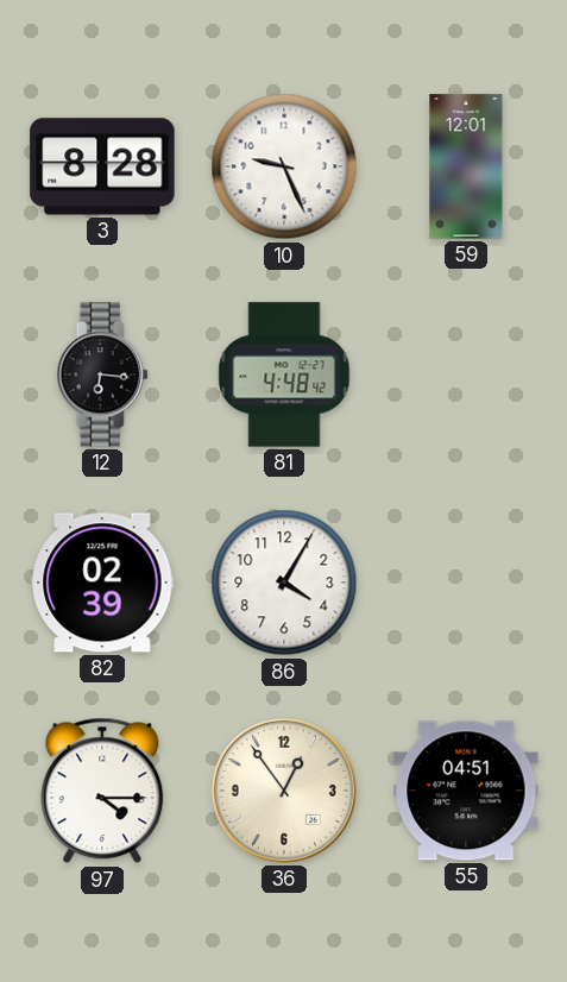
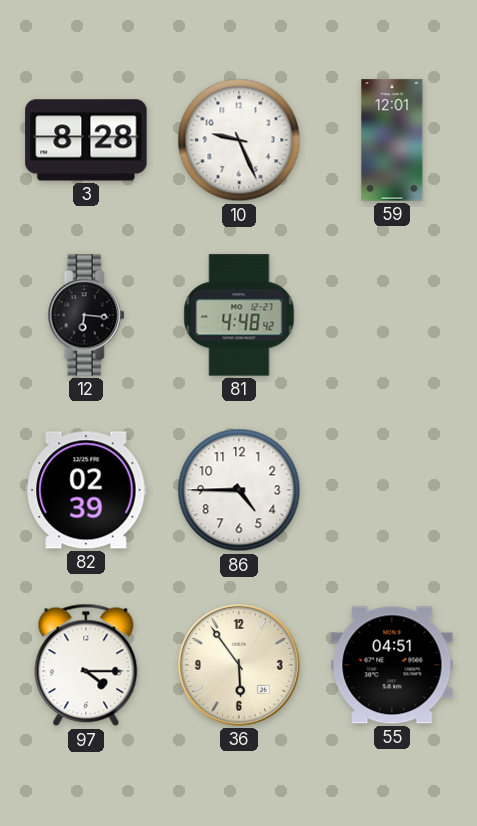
86: 4:05 -> 4:45 (239, 490)
36: 12:54 -> 5:54 (239, 665)
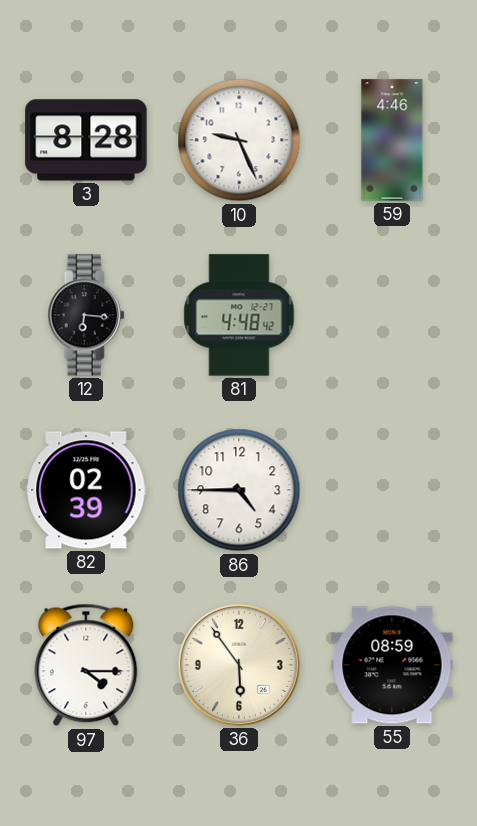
59: 12:01 -> 4:46 (392, 140)
55: 04:51 -> 08:59 (392, 665)
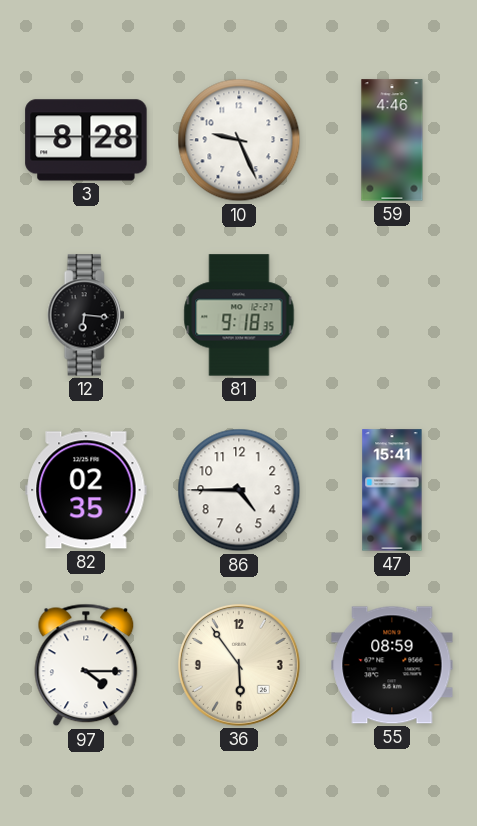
81: 4:48 -> 9:18 (239, 315)
82: 02:39 -> 02:35 (86, 490)
47: none -> 15:41 (392, 490)
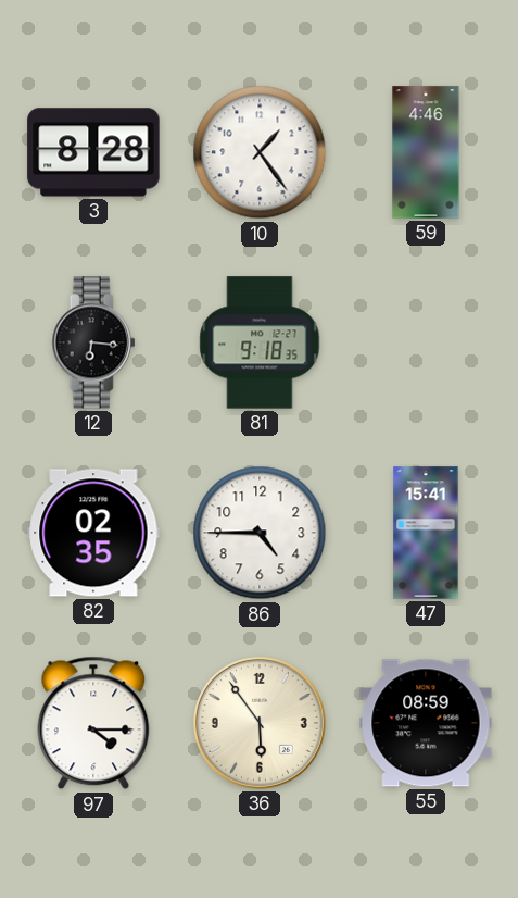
10: 9:26 -> 1:24 (260, 152)
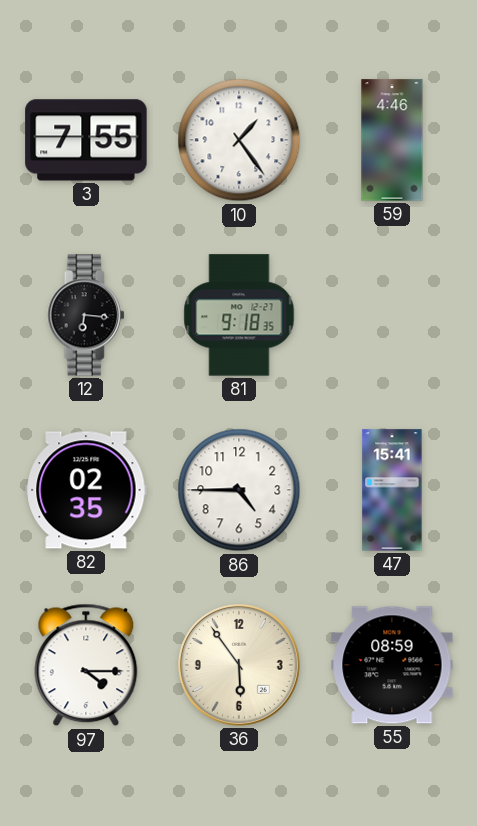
3: 8:28 -> 7:55 (86, 140)
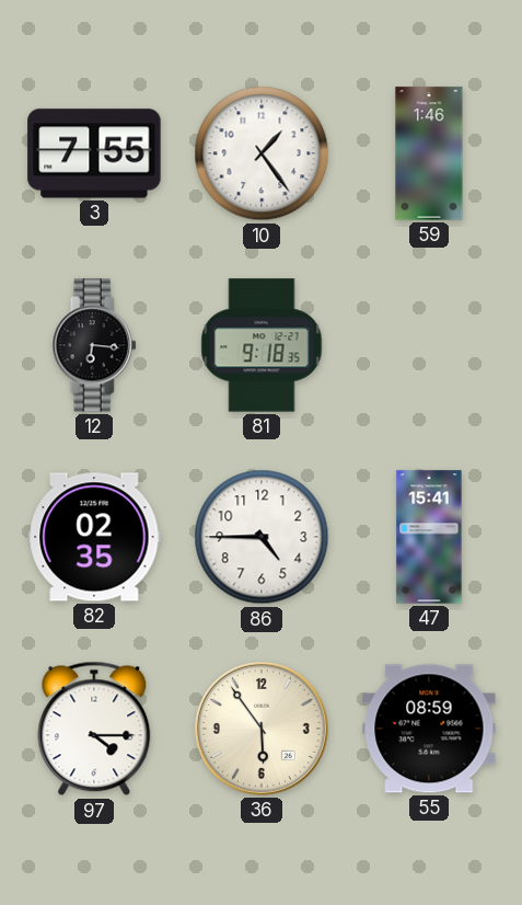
59: 4:46 -> 1:46 (429, 153)
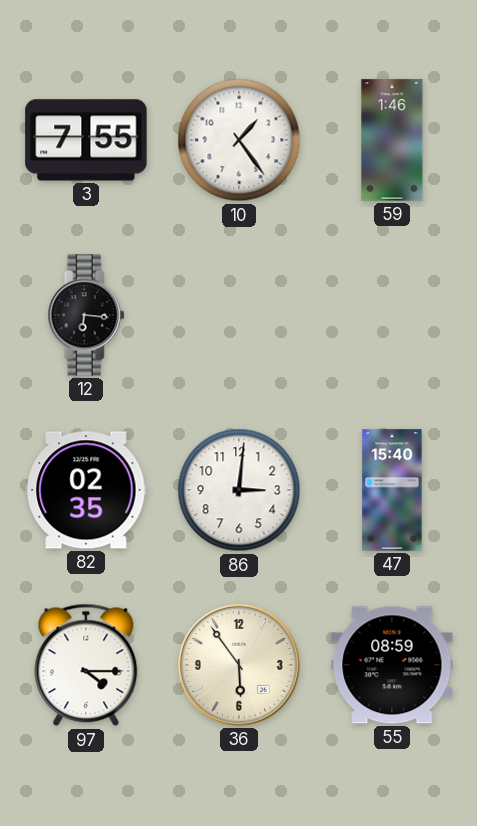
81: 9:18 -> none (262, 345)
86: 4:45 -> 3:01 (239, 490)
47: 15:41 -> 15:40 (392, 490)
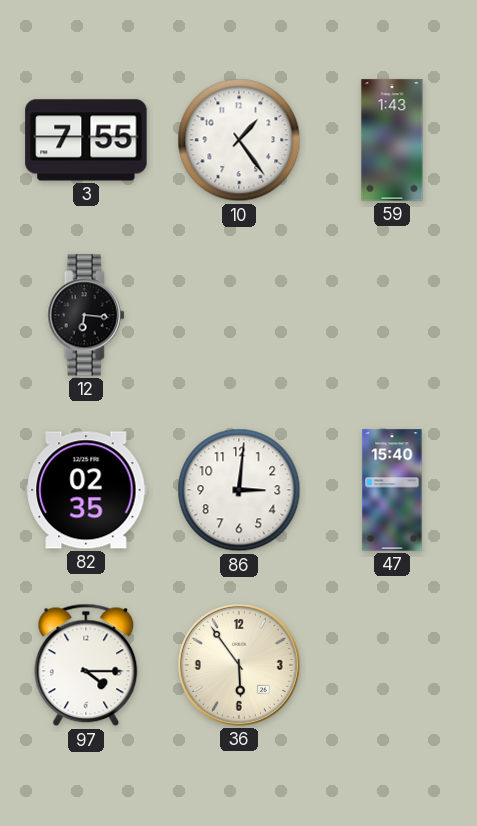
59: 1:46 -> 1:43 (392, 140)
55: 08:59 -> none (392, 665)
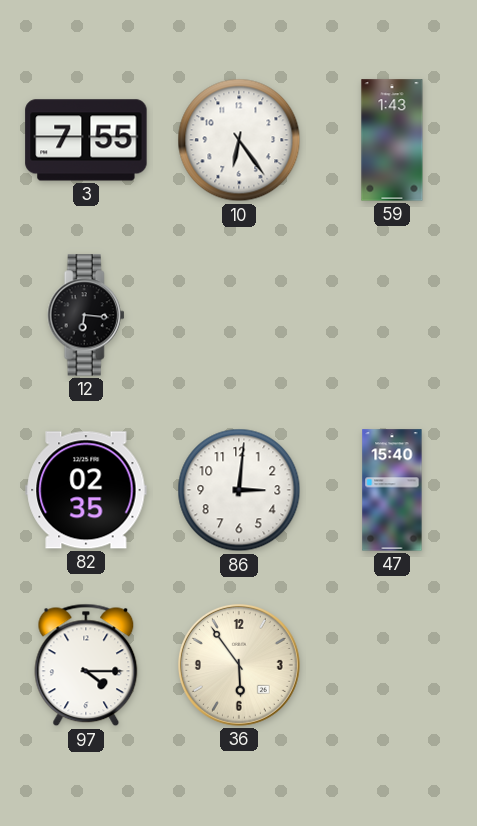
10: 1:24 -> 6:24 (239, 140)
